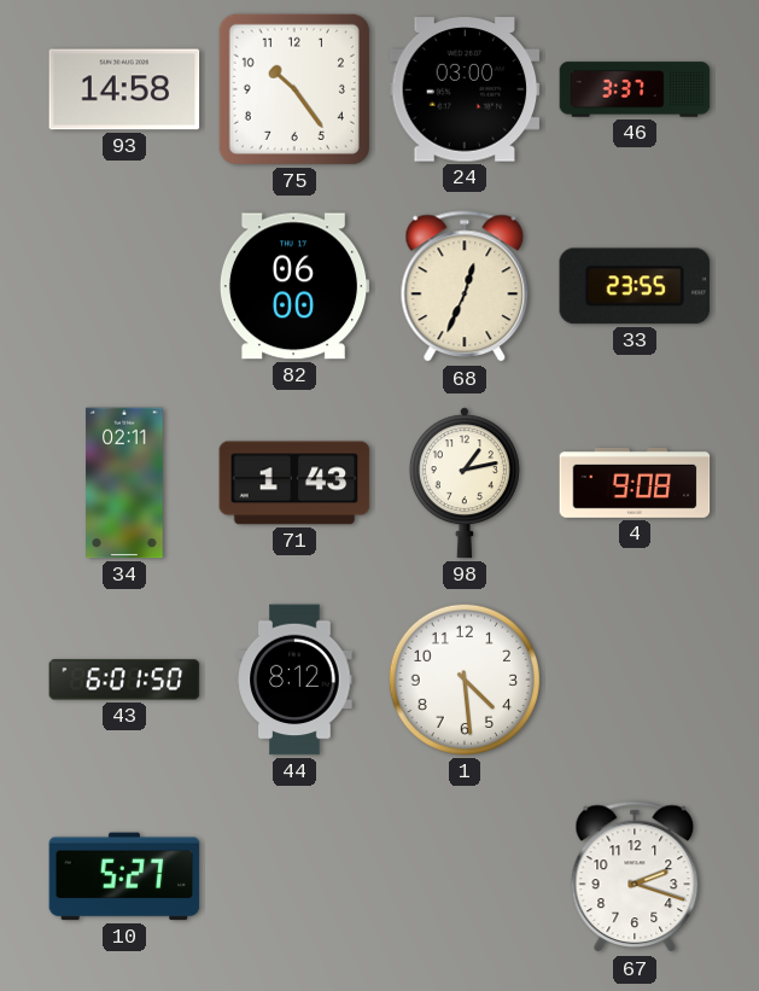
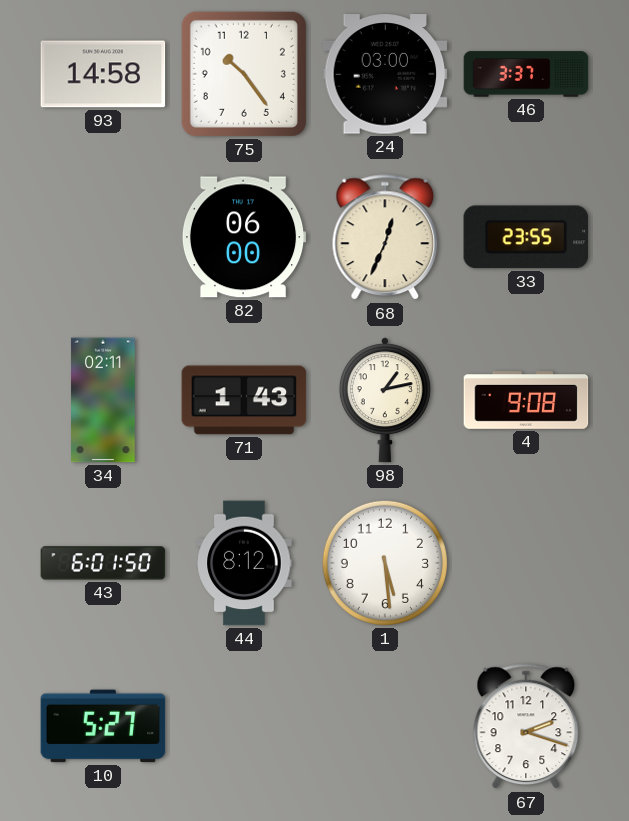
1: 4:29 -> 5:29 (385, 563)
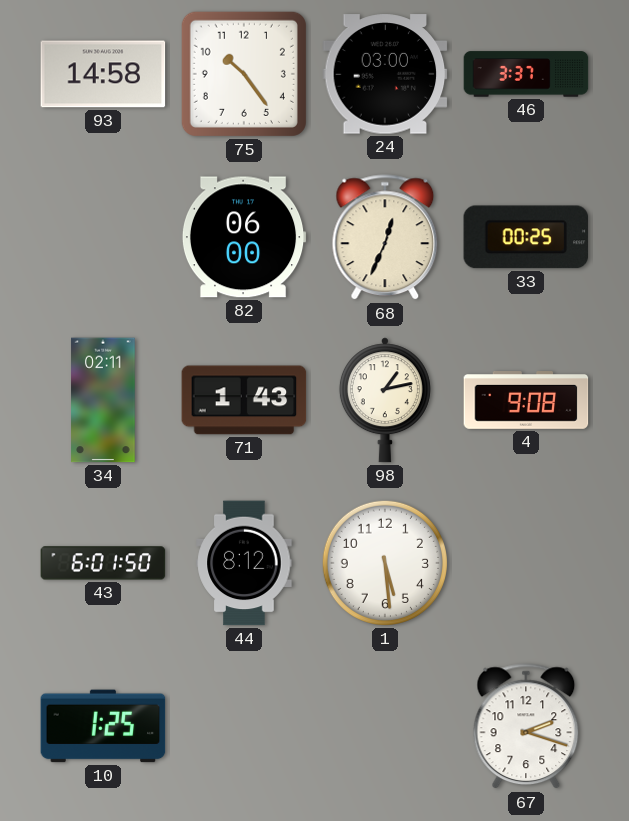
33: 23:55 -> 00:25 (526, 237)
10: 5:27 -> 1:25 (103, 726)
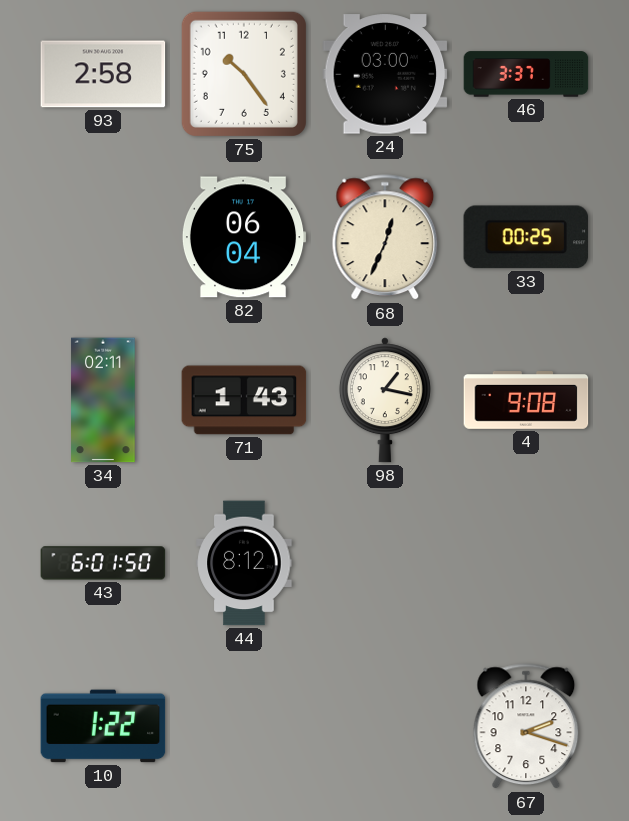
93: 14:58 -> 2:58 (103, 74)
82: 06:00 -> 06:04 (244, 237)
98: 1:13 -> 1:17 (385, 400)
1: 5:29 -> none (385, 563)
10: 1:25 -> 1:22 (103, 726)
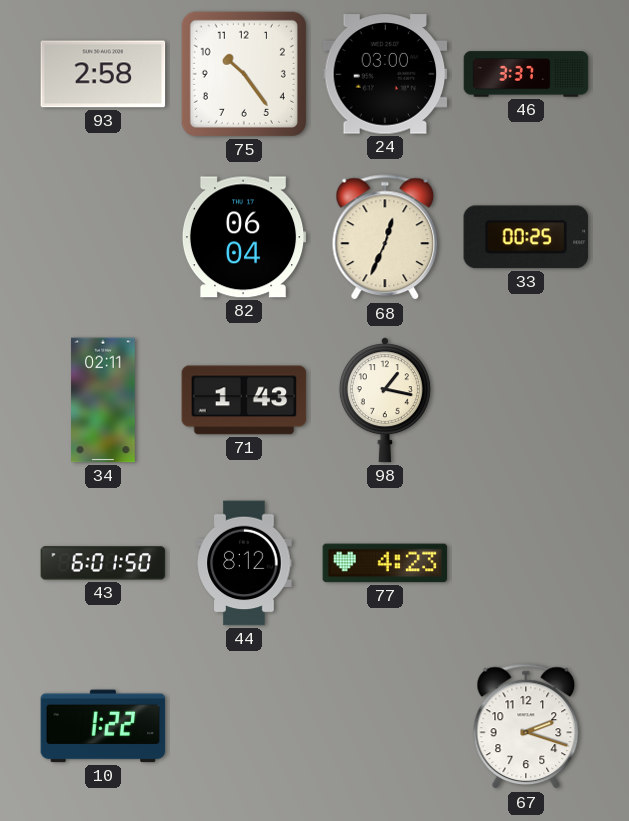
4: 9:08 -> none (526, 401)
77: none -> 4:23 (385, 563)
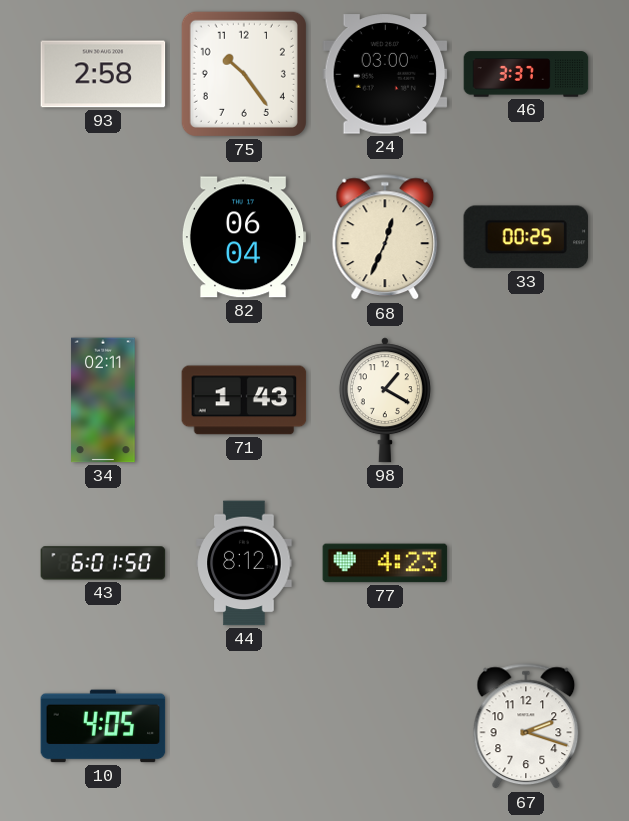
98: 1:17 -> 1:20 (385, 400)
10: 1:22 -> 4:05 (103, 726)
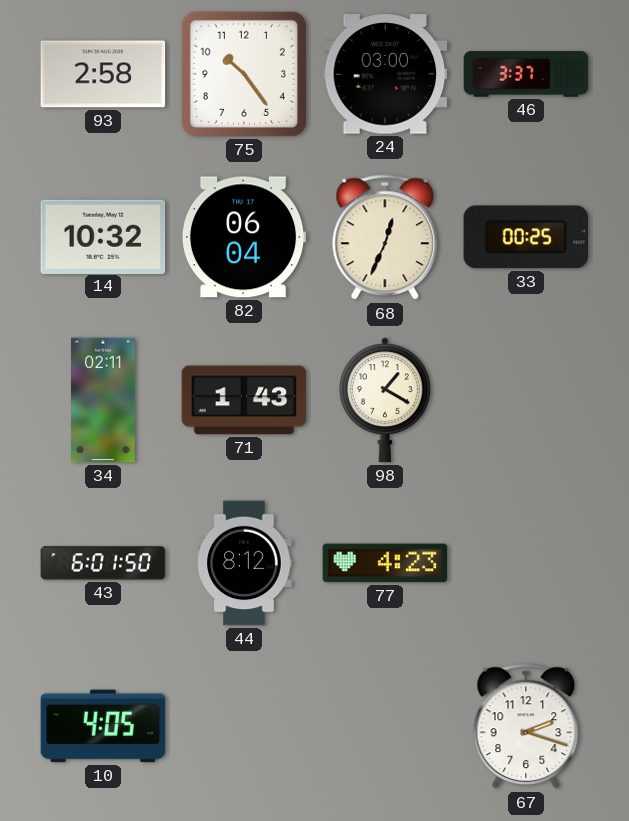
14: none -> 10:32 (103, 236)
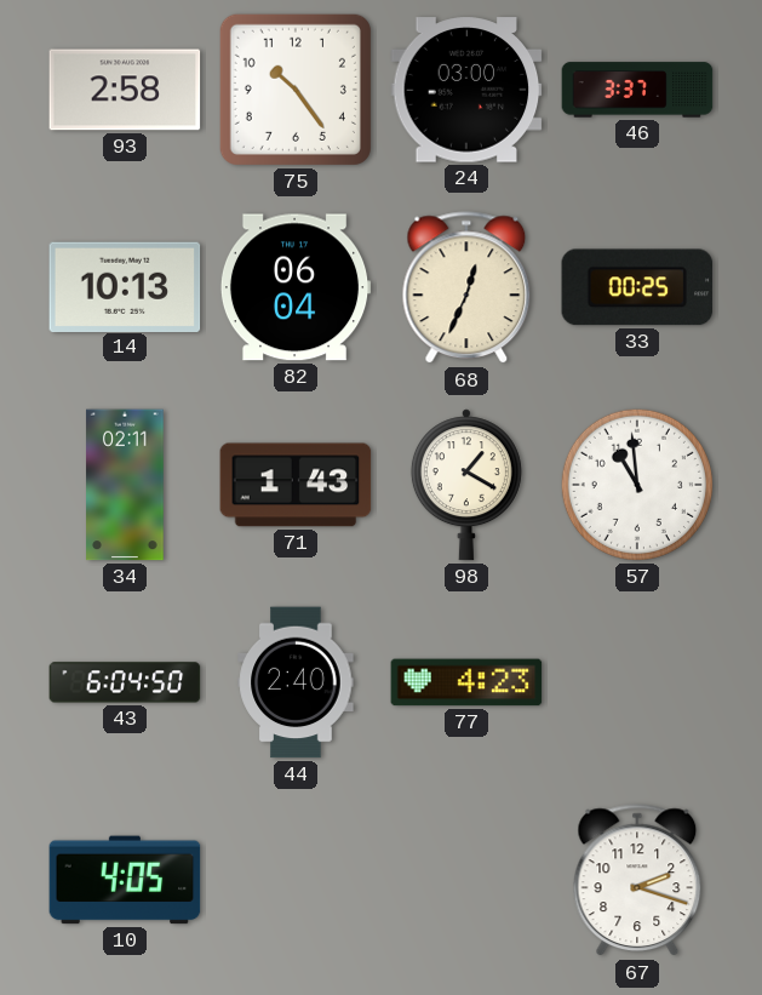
14: 10:32 -> 10:13 (125, 286)
57: none -> 10:59 (637, 485)
43: 6:01 -> 6:04 (125, 682)
44: 8:12 -> 2:40 (296, 682)
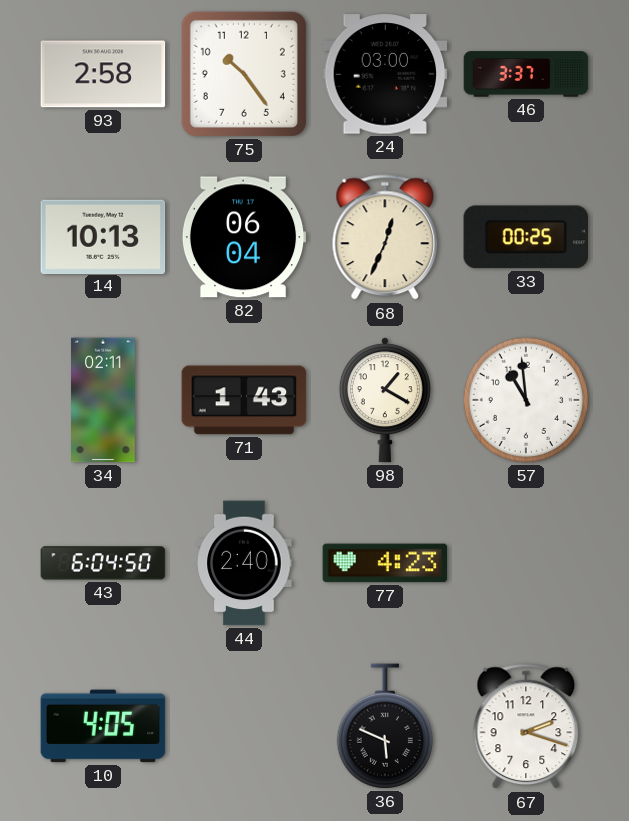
36: none -> 5:49 (385, 726)
